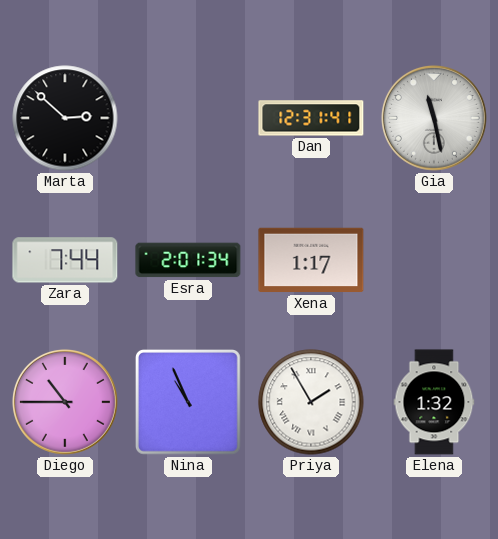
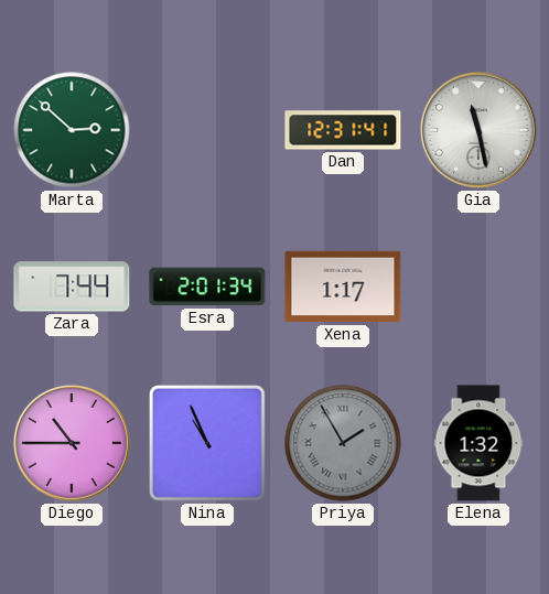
Marta dial: black -> green (72, 130)
Priya dial: white -> grey (343, 443)
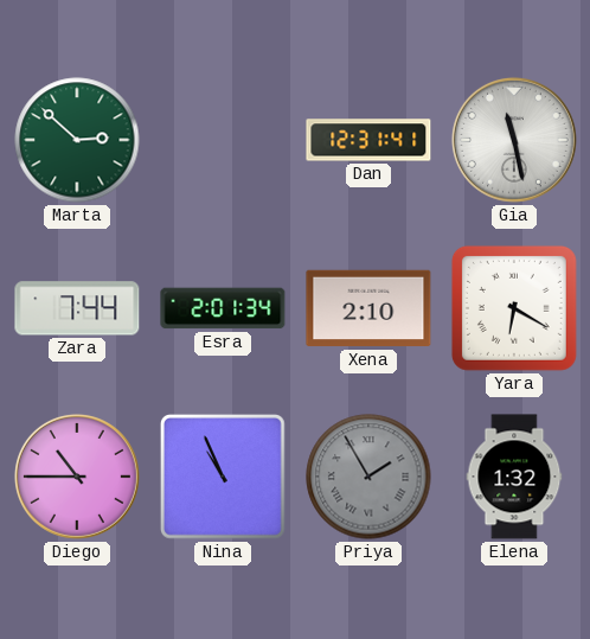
Xena: 1:17 -> 2:10 (368, 308)
Yara: none -> 6:20 (514, 308)
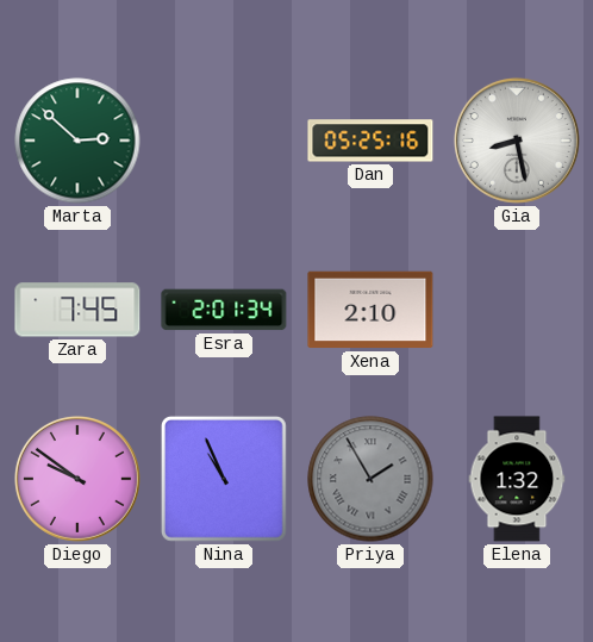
Dan: 12:31 -> 05:25 (370, 141)
Gia: 11:28 -> 8:28 (517, 141)
Zara: 7:44 -> 7:45 (77, 310)
Yara: 6:20 -> none (514, 308)
Diego: 10:45 -> 9:51 (77, 479)
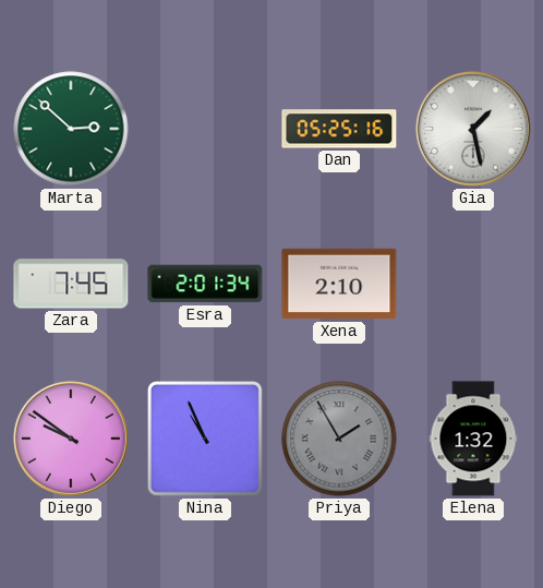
Gia: 8:28 -> 1:28 (473, 129)
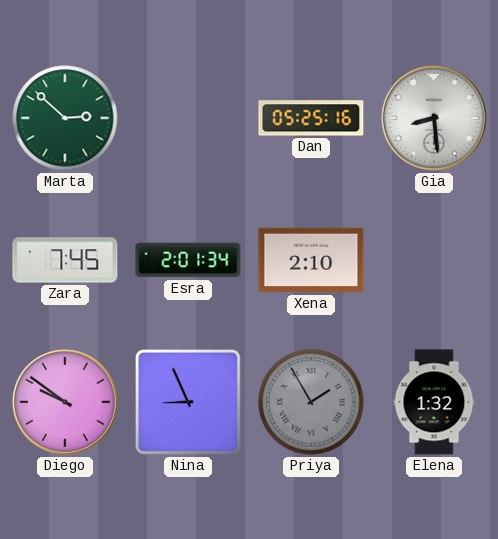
Gia: 1:28 -> 8:29 (434, 118)
Nina: 10:56 -> 8:56 (189, 403)
